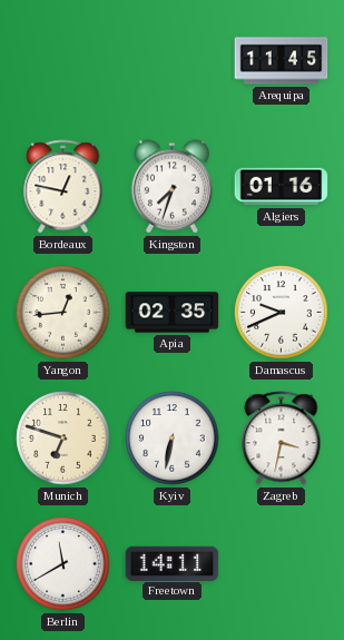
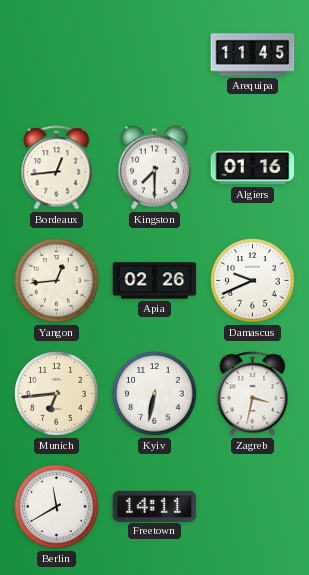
Bordeaux: 12:47 -> 12:44 (57, 168)
Kingston: 7:33 -> 7:30 (154, 168)
Apia: 02:35 -> 02:26 (155, 281)
Munich: 6:48 -> 6:44 (57, 394)
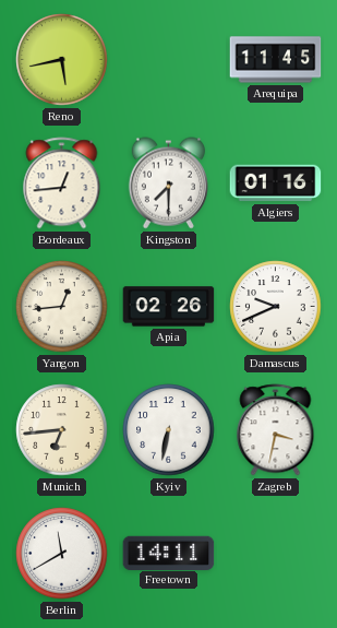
Reno: none -> 5:43 (62, 60)
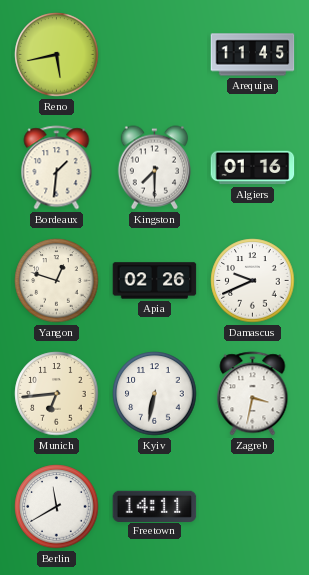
Bordeaux: 12:44 -> 1:31 (57, 168)
Yangon: 12:44 -> 12:48 (57, 281)
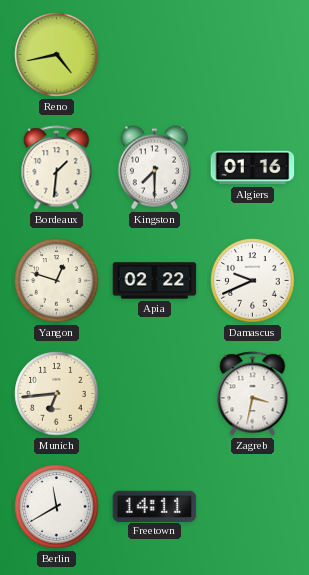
Reno: 5:43 -> 4:43 (57, 55)
Arequipa: 11:45 -> none (253, 55)
Apia: 02:26 -> 02:22 (155, 281)
Kyiv: 6:32 -> none (155, 394)
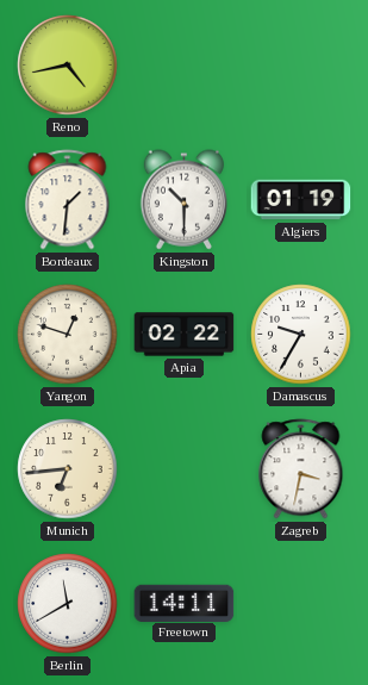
Kingston: 7:30 -> 10:30 (183, 200)
Algiers: 01:16 -> 01:19 (301, 200)
Damascus: 9:41 -> 9:35 (301, 335)
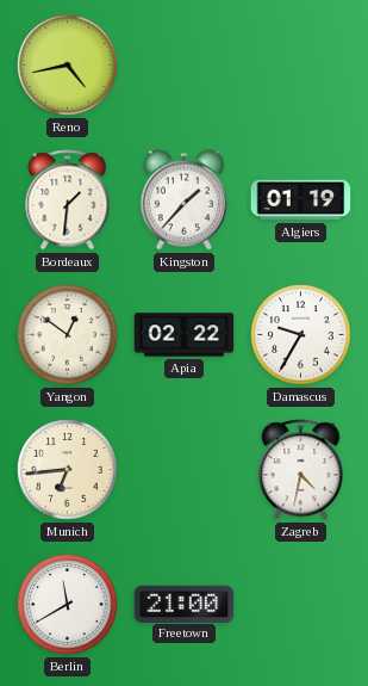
Kingston: 10:30 -> 1:37 (183, 200)
Yangon: 12:48 -> 12:51 (68, 335)
Zagreb: 3:32 -> 4:32 (301, 470)
Freetown: 14:11 -> 21:00 (185, 604)
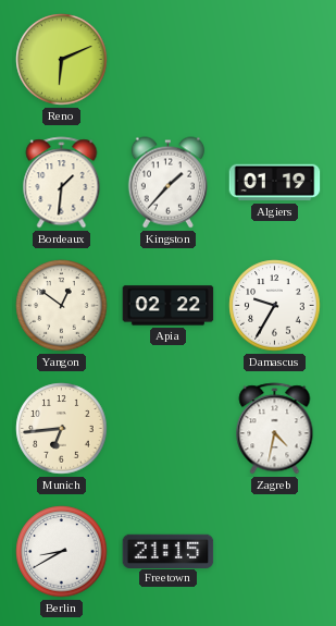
Reno: 4:43 -> 6:11 (62, 60)
Berlin: 11:40 -> 8:40 (62, 552)
Freetown: 21:00 -> 21:15 (169, 551)
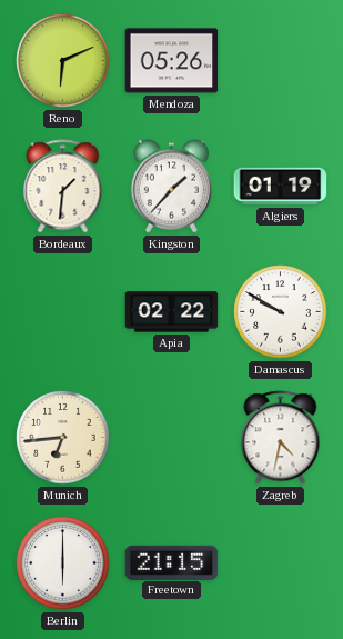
Mendoza: none -> 05:26 (172, 61)
Yangon: 12:51 -> none (62, 306)
Damascus: 9:35 -> 9:50 (281, 312)
Berlin: 8:40 -> 6:00 (63, 563)
